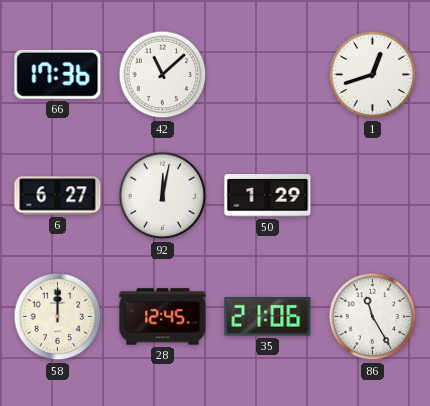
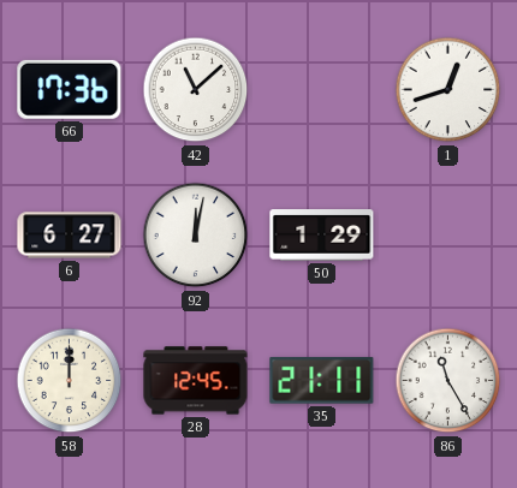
35: 21:06 -> 21:11 (322, 381)
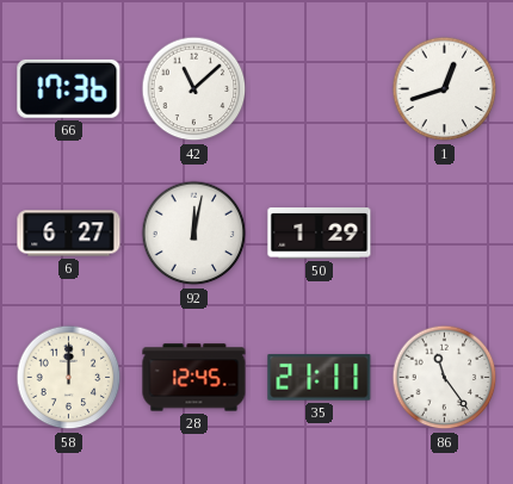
86: 11:25 -> 11:24 (445, 378)
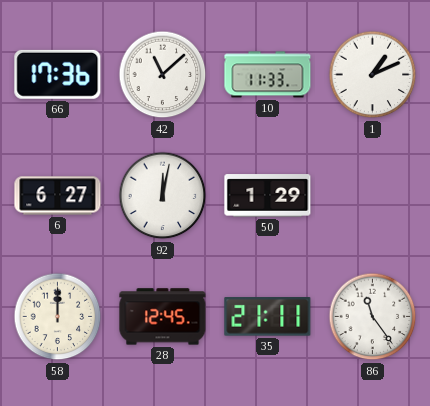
10: none -> 11:33 (268, 75)
1: 12:42 -> 1:11 (373, 75)
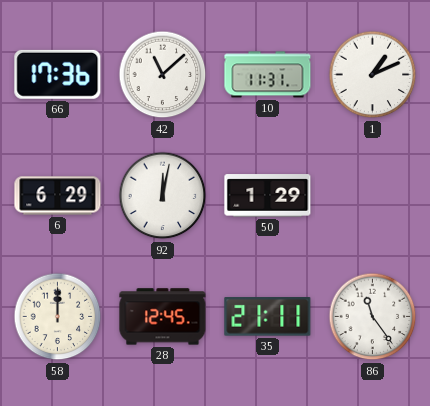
10: 11:33 -> 11:31 (268, 75)
6: 6:27 -> 6:29 (58, 196)
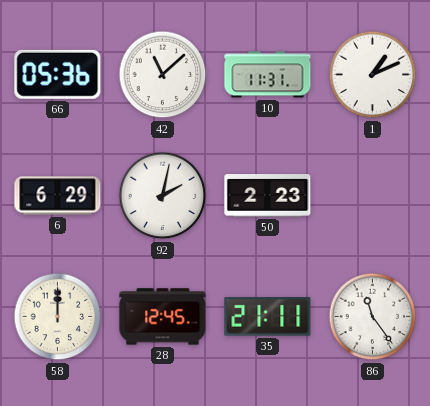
66: 17:36 -> 05:36 (58, 74)
92: 12:02 -> 2:02 (163, 196)
50: 1:29 -> 2:23 (268, 196)
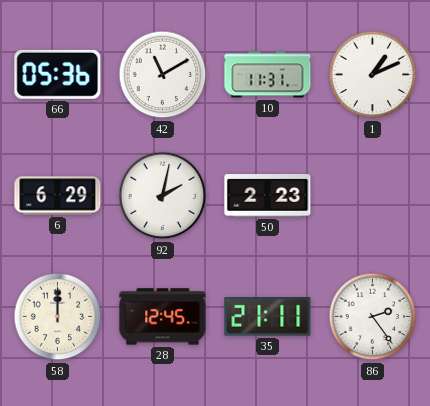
42: 11:08 -> 11:10 (163, 75)
86: 11:24 -> 2:24 (373, 317)
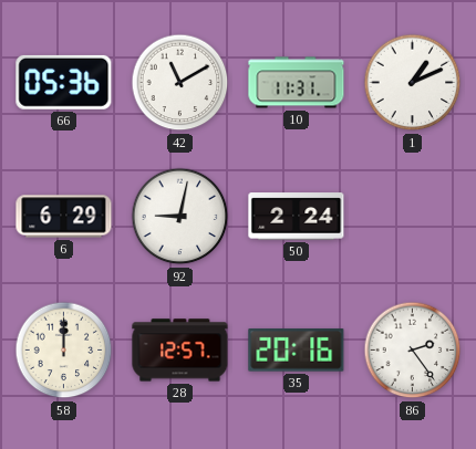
92: 2:02 -> 9:02 (180, 217)
50: 2:23 -> 2:24 (297, 217)
28: 12:45 -> 12:57 (180, 351)
35: 21:11 -> 20:16 (297, 351)
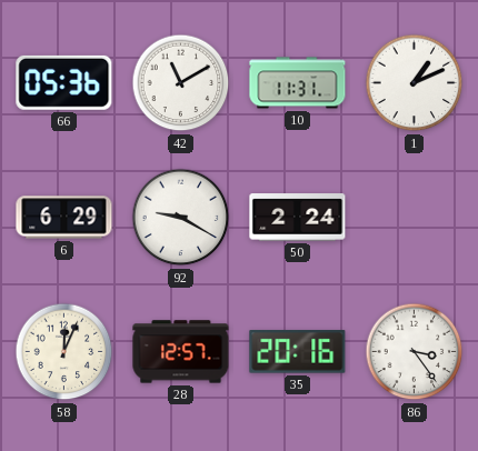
92: 9:02 -> 9:20 (181, 218)
58: 12:00 -> 12:04 (64, 352)
86: 2:24 -> 3:24 (415, 352)
